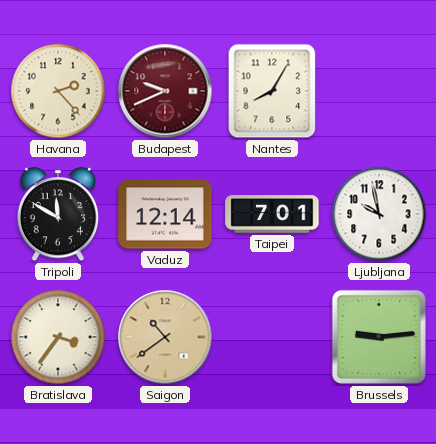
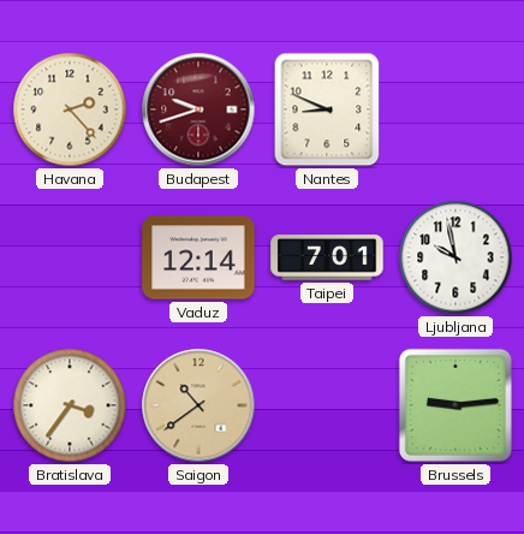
Budapest: 9:41 -> 9:42 (198, 109)
Nantes: 8:05 -> 8:49 (327, 109)
Tripoli: 11:50 -> none (58, 215)
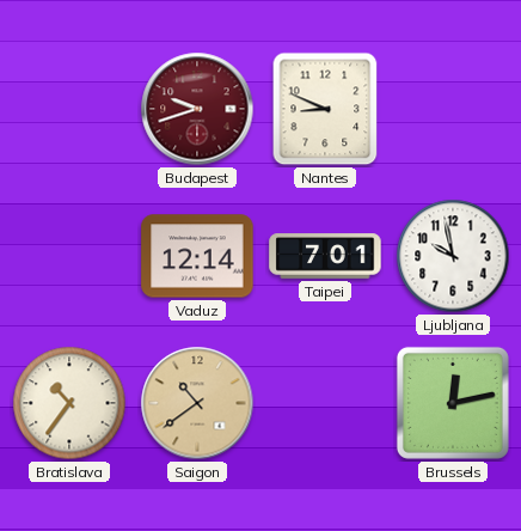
Havana: 2:23 -> none (70, 109)
Bratislava: 3:36 -> 10:36 (69, 403)
Brussels: 9:14 -> 12:13 (453, 403)
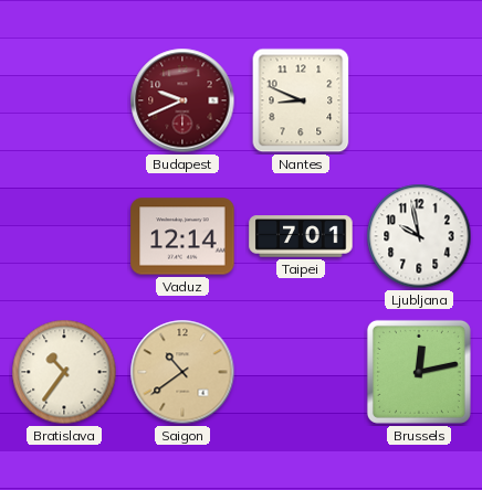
Budapest: 9:42 -> 9:41 (182, 100)
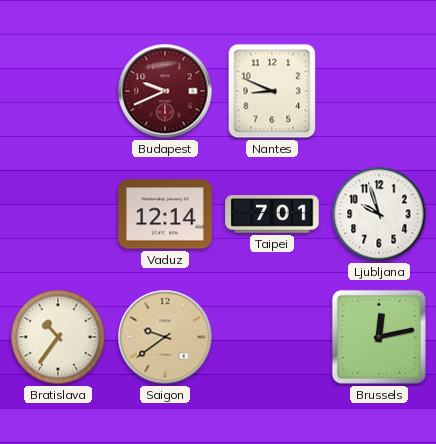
Ljubljana: 9:58 -> 9:57 (379, 214)
Saigon: 10:39 -> 9:39 (165, 337)
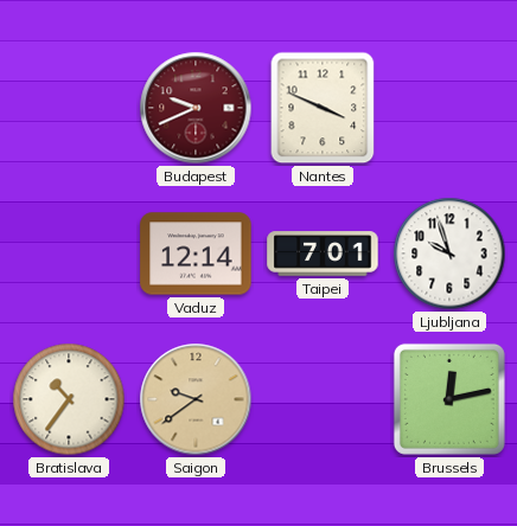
Nantes: 8:49 -> 3:49 (323, 108)
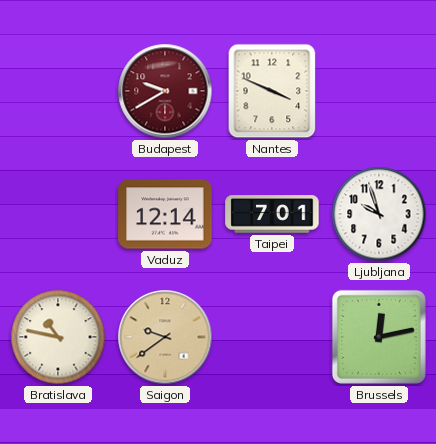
Budapest: 9:41 -> 9:40 (165, 91)
Bratislava: 10:36 -> 10:47 (58, 337)
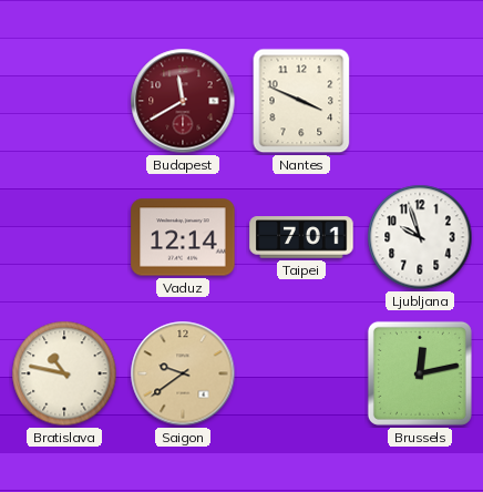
Budapest: 9:40 -> 11:40 (183, 101)
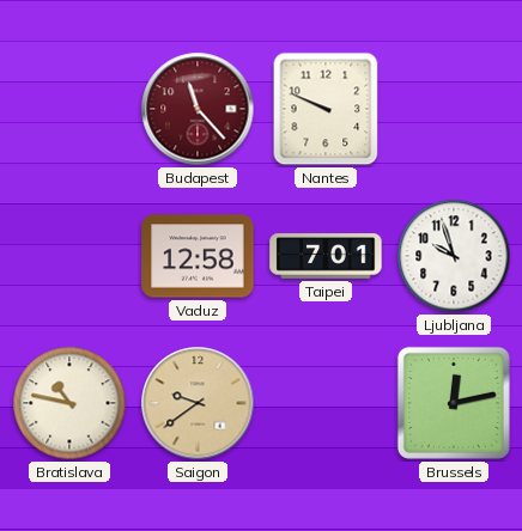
Budapest: 11:40 -> 11:23 (198, 109)
Nantes: 3:49 -> 9:49 (326, 109)
Vaduz: 12:14 -> 12:58 (198, 256)
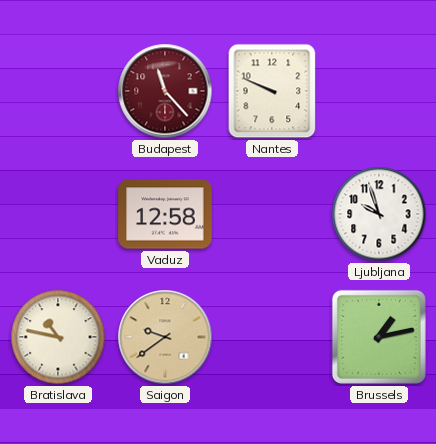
Taipei: 7:01 -> none (326, 256)
Brussels: 12:13 -> 1:13 (379, 337)
